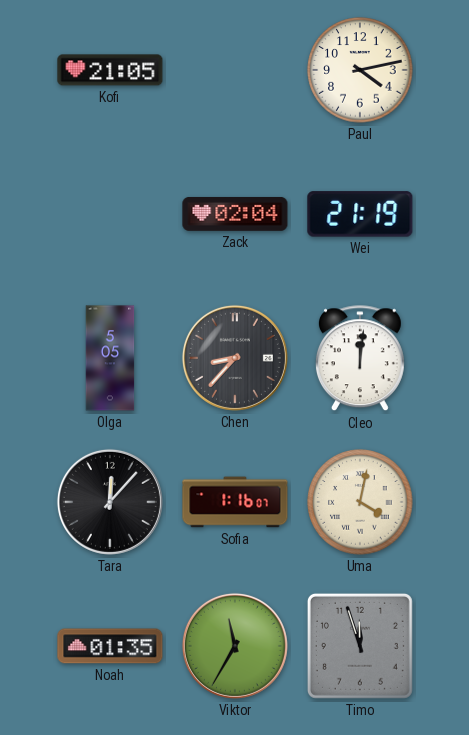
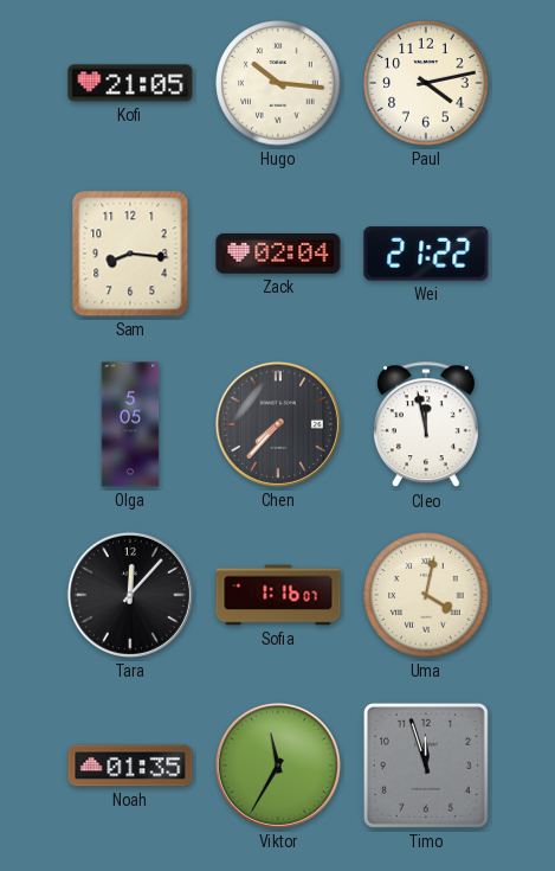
Hugo: none -> 10:16 (278, 83)
Sam: none -> 8:16 (130, 254)
Wei: 21:19 -> 21:22 (426, 254)
Chen: 8:37 -> 7:37 (278, 424)
Cleo: 12:01 -> 11:58 (426, 425)
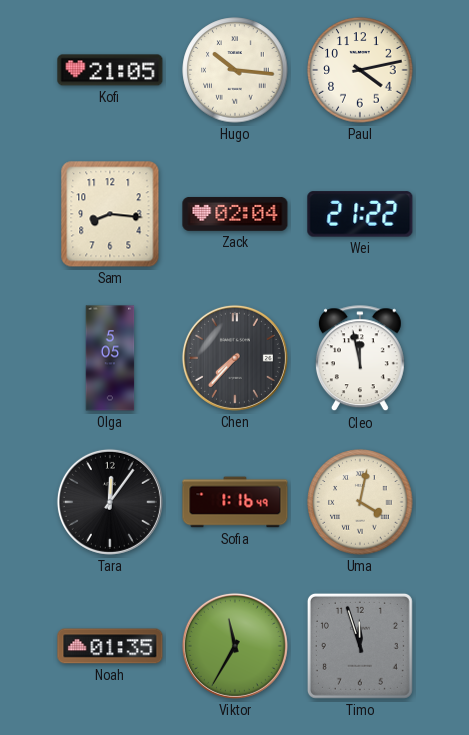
Tara: 12:07 -> 12:06 (110, 502)
Sofia: 1:16:07 -> 1:16:49 (235, 502)
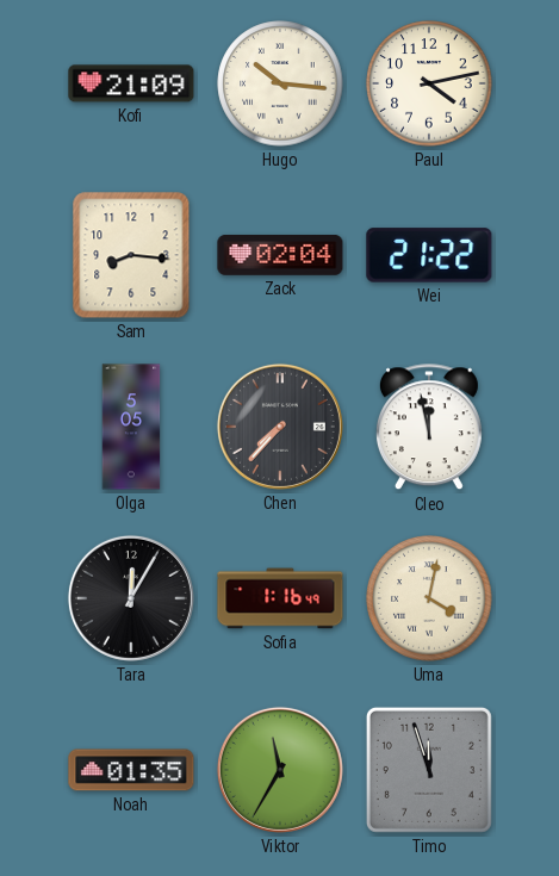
Kofi: 21:05 -> 21:09 (131, 83)
Tara: 12:06 -> 12:05 (131, 598)
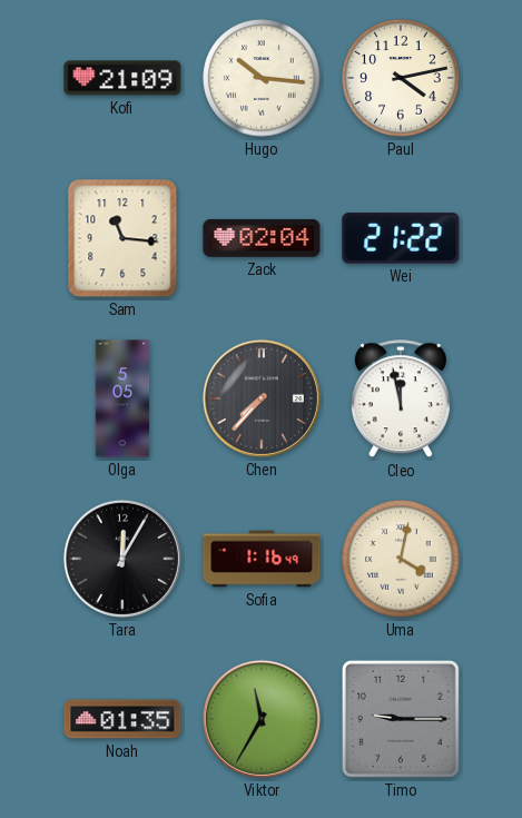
Sam: 8:16 -> 11:16 (122, 238)
Timo: 11:57 -> 9:15 (401, 719)
